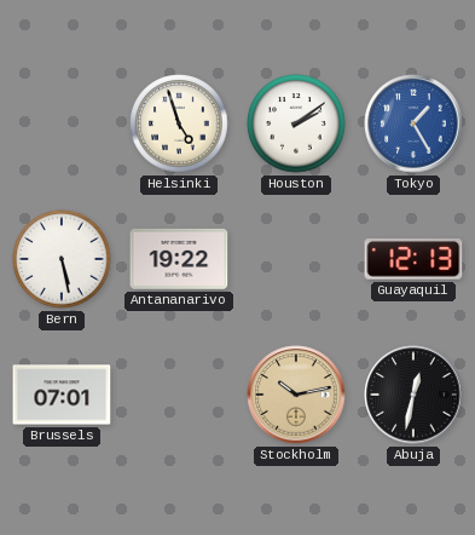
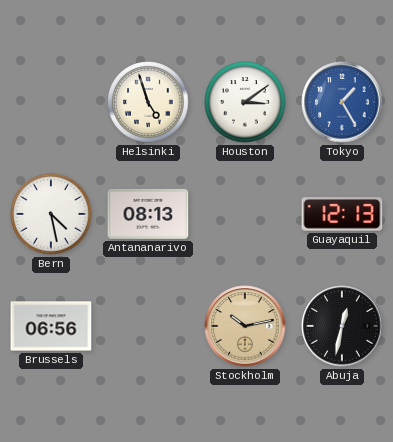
Houston: 2:09 -> 3:09 (245, 102)
Bern: 5:28 -> 4:28 (51, 214)
Antananarivo: 19:22 -> 08:13 (148, 214)
Brussels: 07:01 -> 06:56 (51, 326)
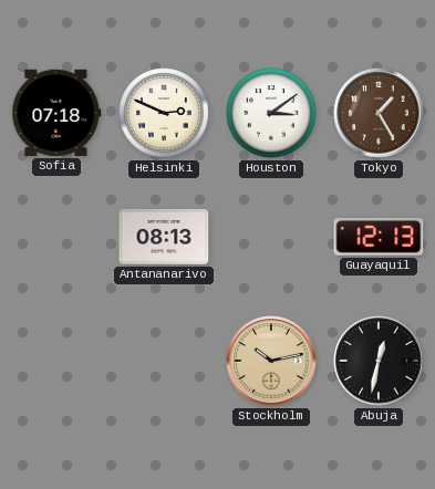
Sofia: none -> 07:18 (56, 113)
Helsinki: 4:57 -> 2:49 (164, 113)
Tokyo dial: blue -> brown (379, 113)
Bern: 4:28 -> none (51, 214)
Brussels: 06:56 -> none (51, 326)
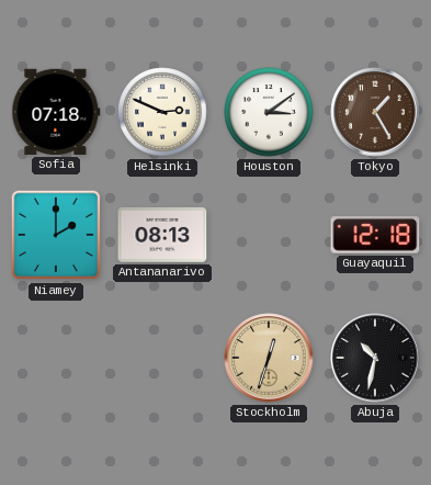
Niamey: none -> 2:00 (56, 235)
Guayaquil: 12:13 -> 12:18 (375, 235)
Stockholm: 10:13 -> 12:33 (269, 358)
Abuja: 12:32 -> 10:32 (375, 358)
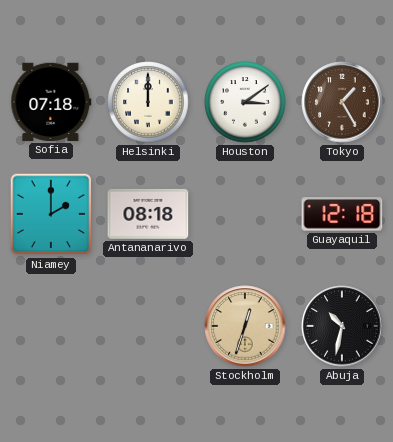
Helsinki: 2:49 -> 12:00 (148, 102)
Antananarivo: 08:13 -> 08:18 (148, 214)
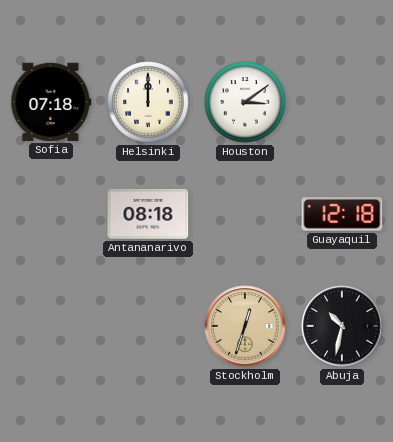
Tokyo: 1:25 -> none (342, 102)
Niamey: 2:00 -> none (51, 214)
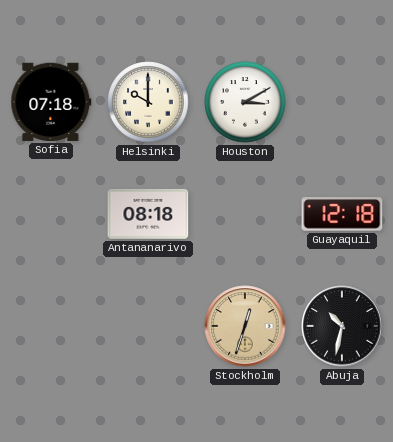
Helsinki: 12:00 -> 10:00 (148, 102)
Houston: 3:09 -> 3:10 (245, 102)
